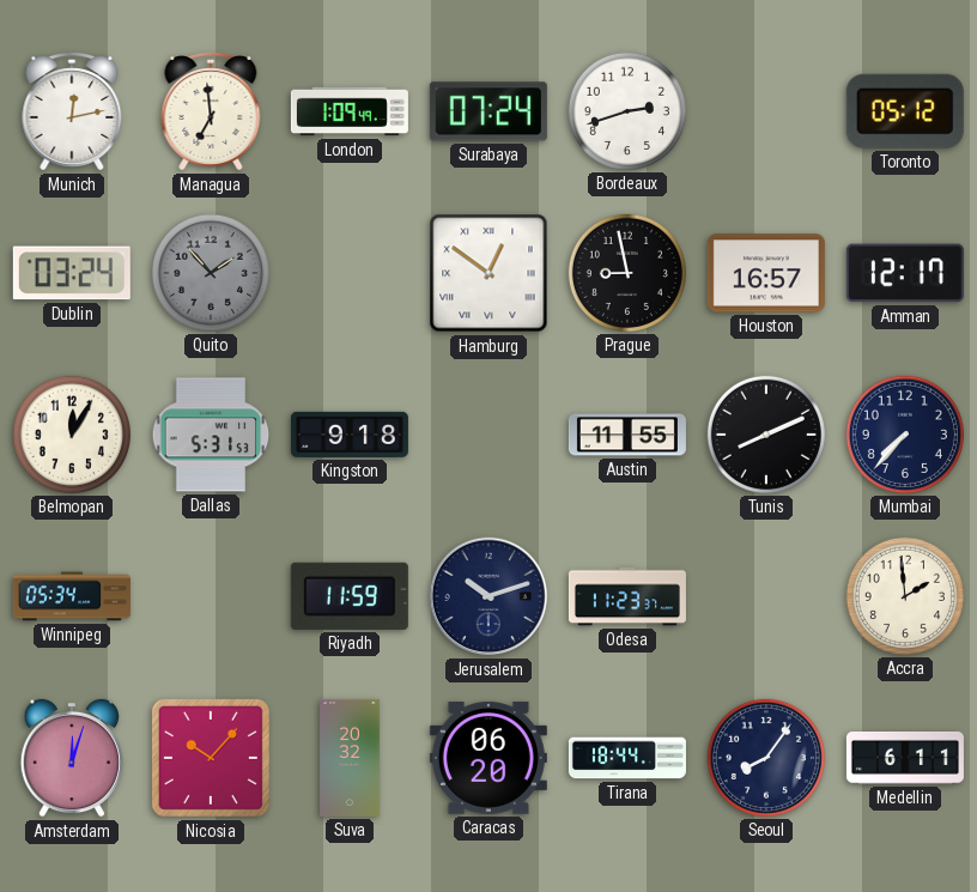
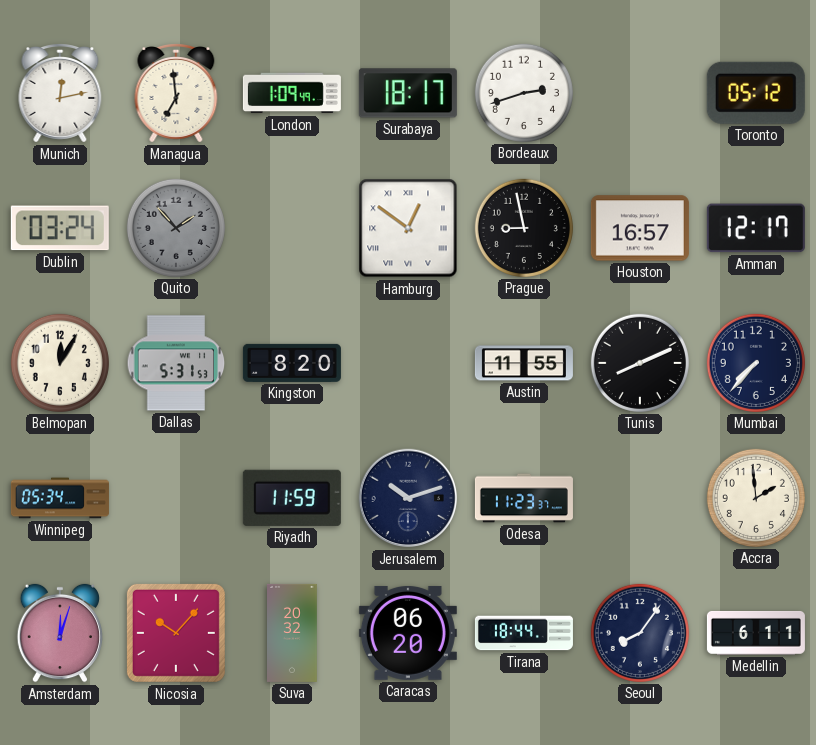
Surabaya: 07:24 -> 18:17 (408, 93)
Kingston: 9:18 -> 8:20 (292, 363)
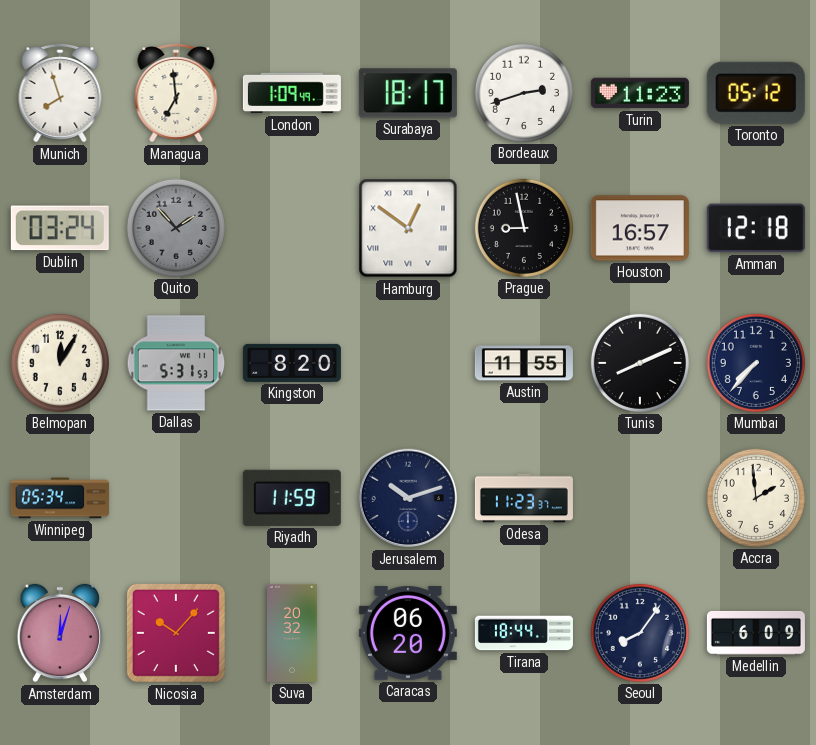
Munich: 12:13 -> 7:57 (60, 94)
Turin: none -> 11:23 (640, 93)
Amman: 12:17 -> 12:18 (756, 228)
Medellin: 6:11 -> 6:09 (756, 633)
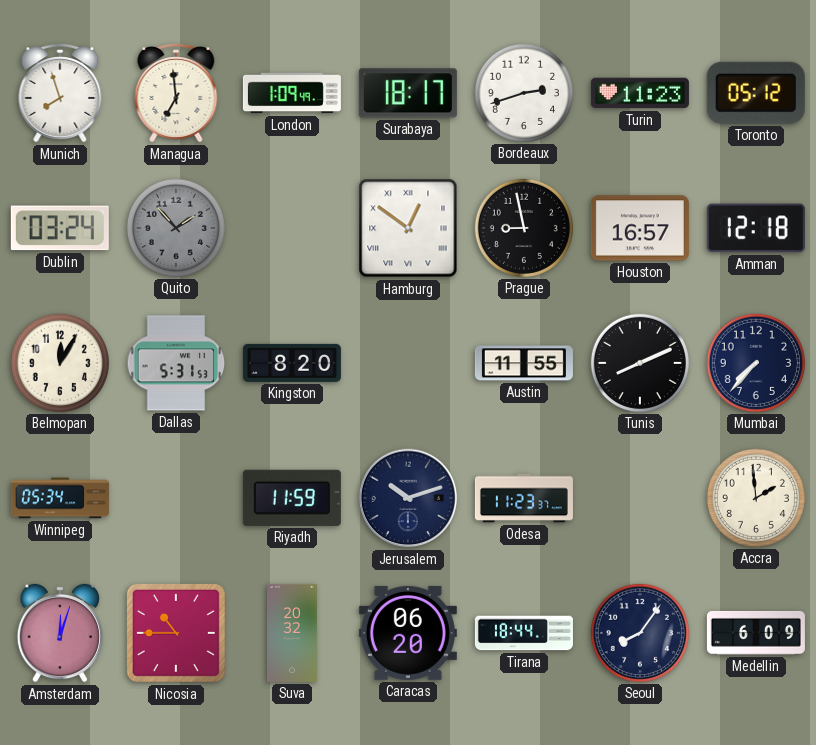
Nicosia: 10:07 -> 10:45 (176, 633)
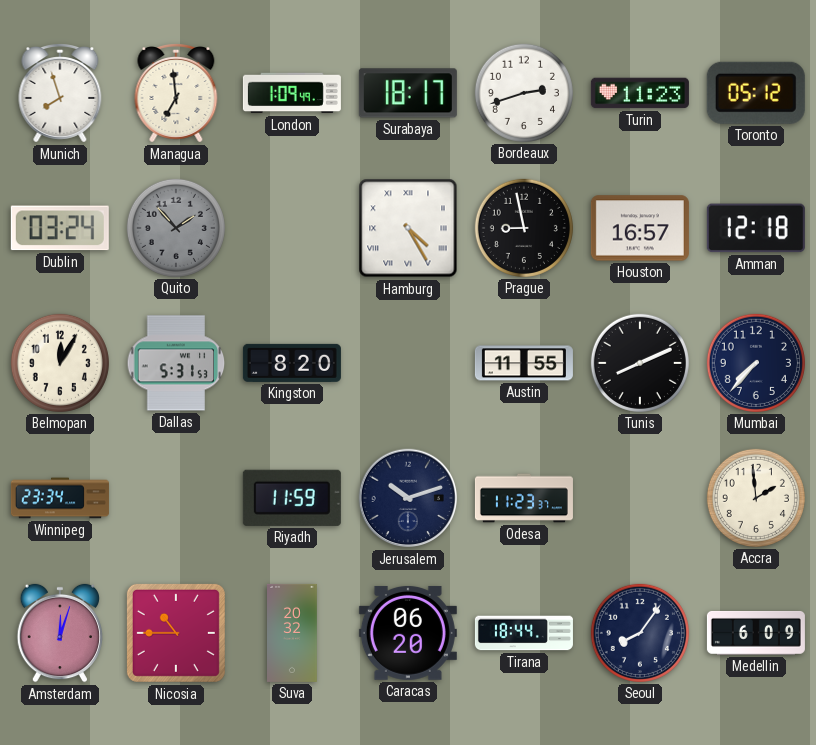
Hamburg: 12:51 -> 4:25 (408, 228)
Winnipeg: 05:34 -> 23:34 (60, 498)
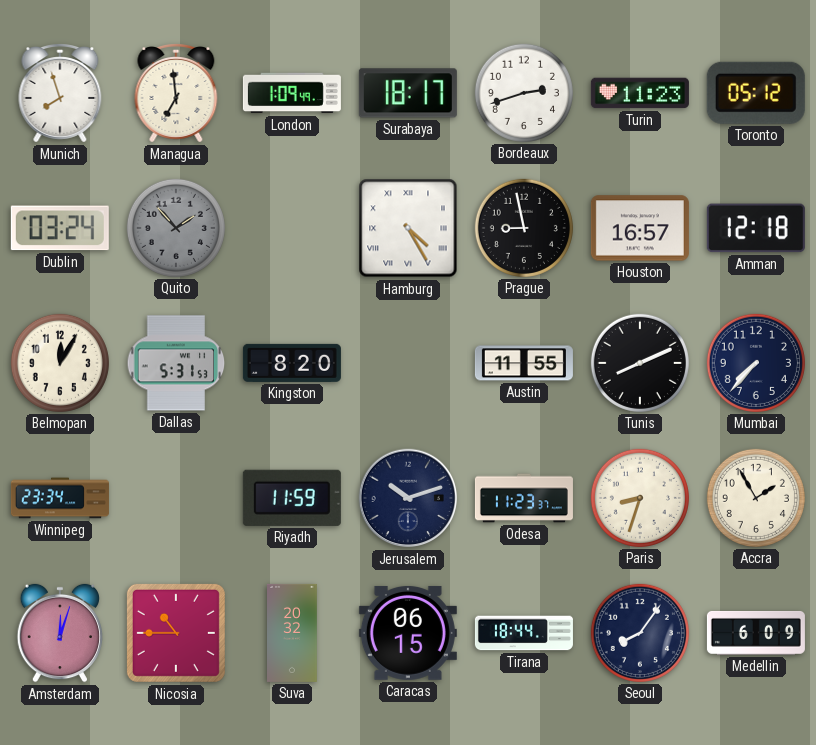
Paris: none -> 8:33 (640, 498)
Accra: 1:59 -> 1:55 (756, 498)
Caracas: 06:20 -> 06:15 (408, 633)
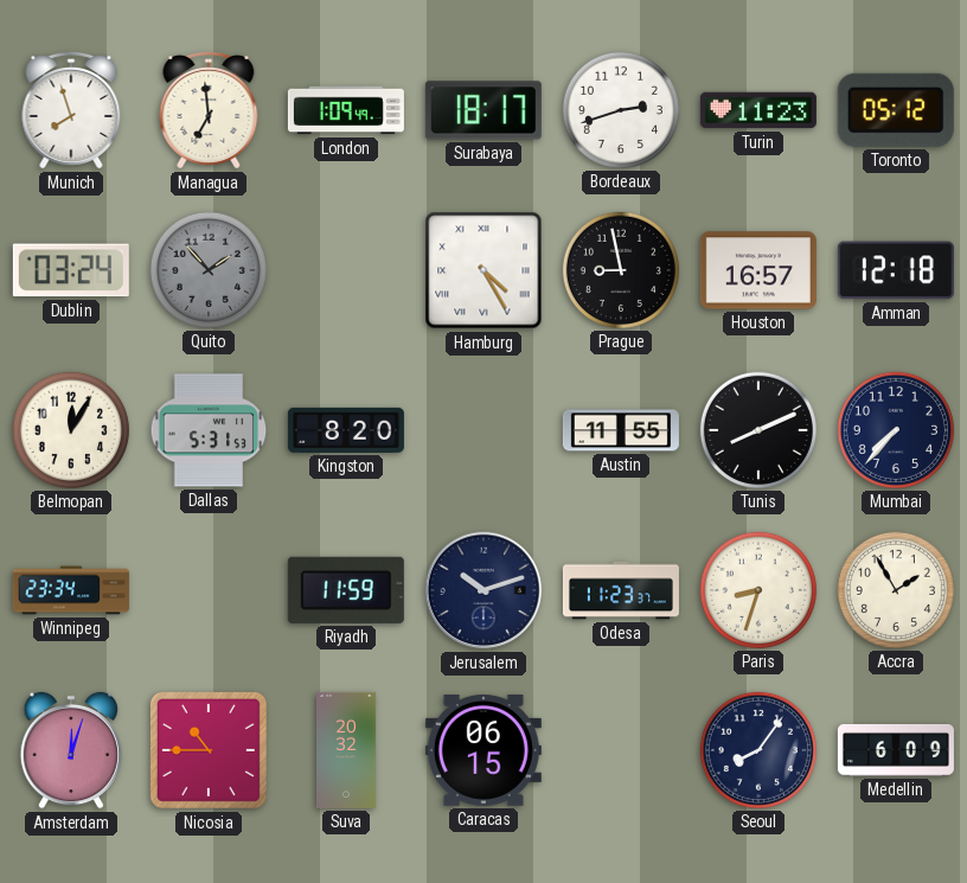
Tirana: 18:44 -> none (524, 633)
